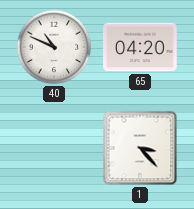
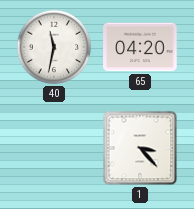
40: 10:49 -> 11:32 (54, 47)
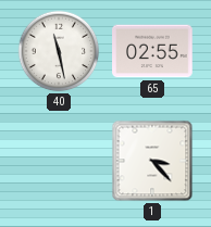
40: 11:32 -> 11:28 (59, 51)
65: 04:20 -> 02:55 (152, 51)
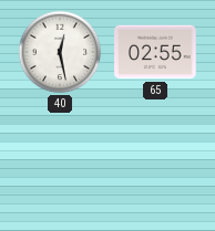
40: 11:28 -> 12:28 (60, 52)
1: 3:23 -> none (152, 161)
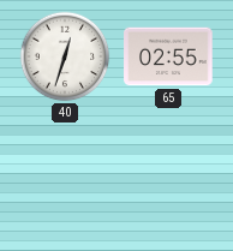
40: 12:28 -> 12:33 (65, 56)
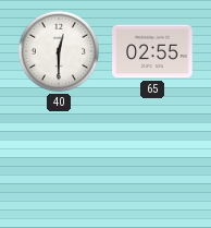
40: 12:33 -> 12:30 (59, 51)
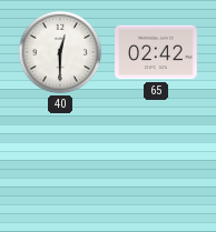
65: 02:55 -> 02:42 (156, 52)
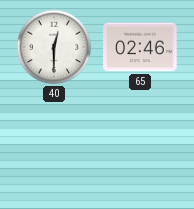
65: 02:42 -> 02:46 (140, 47)
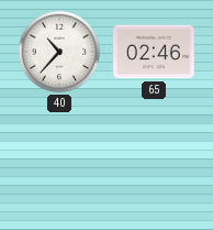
40: 12:30 -> 10:37 (59, 52)
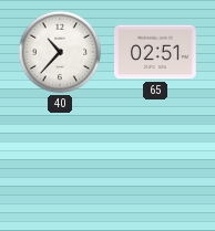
65: 02:46 -> 02:51 (155, 52)
